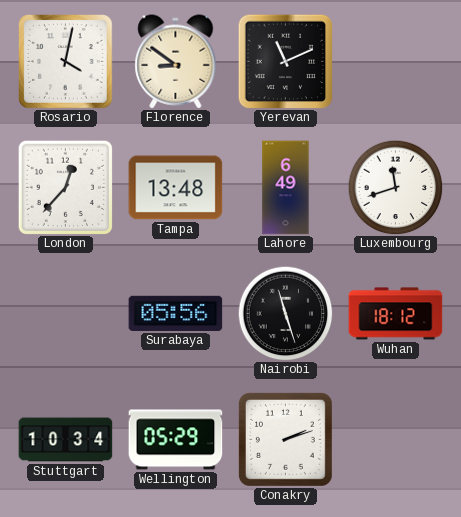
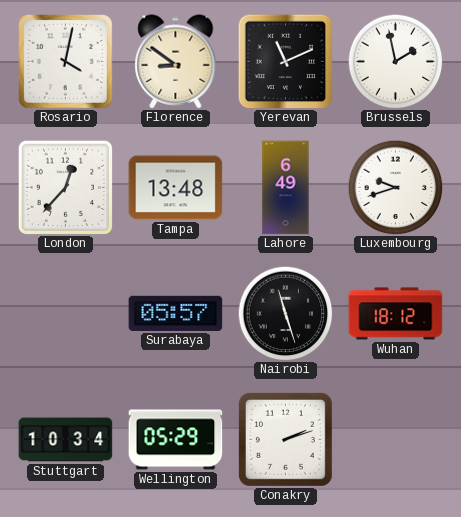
Brussels: none -> 1:58 (395, 61)
Luxembourg: 11:42 -> 9:42 (395, 187)
Surabaya: 05:56 -> 05:57 (176, 313)
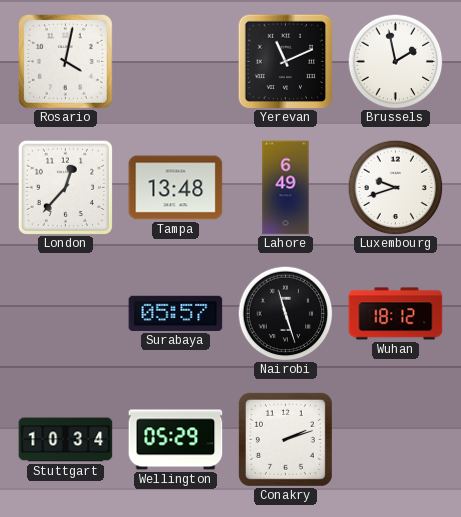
Florence: 8:51 -> none (176, 62)
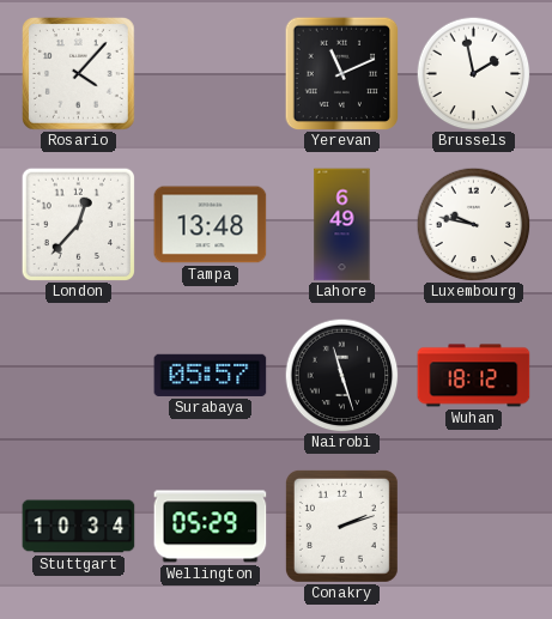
Rosario: 4:02 -> 4:07 (79, 74)
Luxembourg: 9:42 -> 9:47 (473, 224)
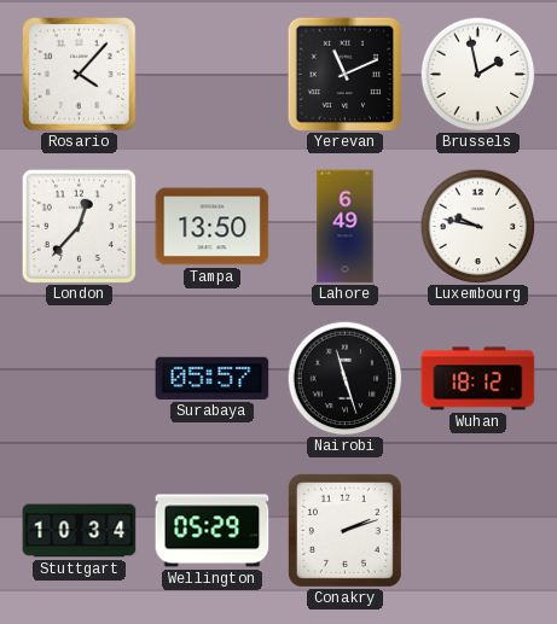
Tampa: 13:48 -> 13:50 (213, 227)
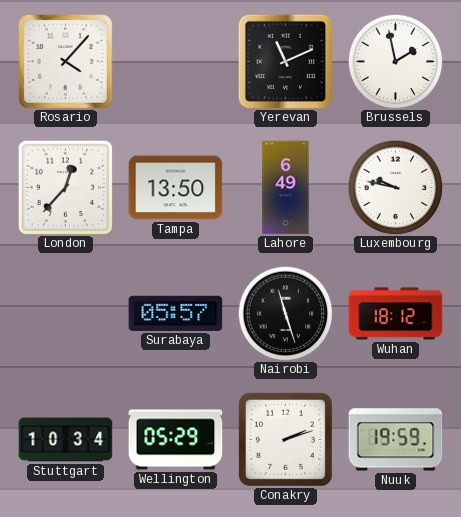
Nuuk: none -> 19:59 (396, 440)
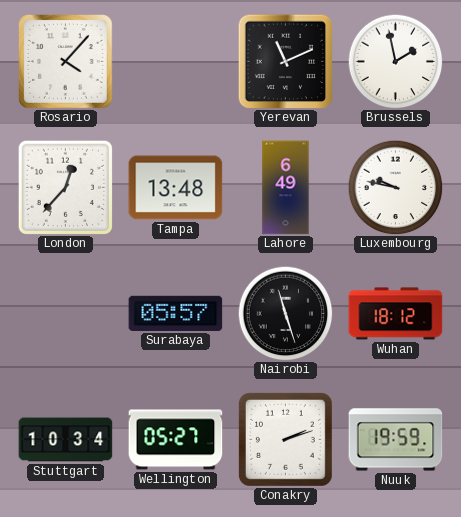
Tampa: 13:50 -> 13:48 (176, 188)
Wellington: 05:29 -> 05:27 (176, 440)
